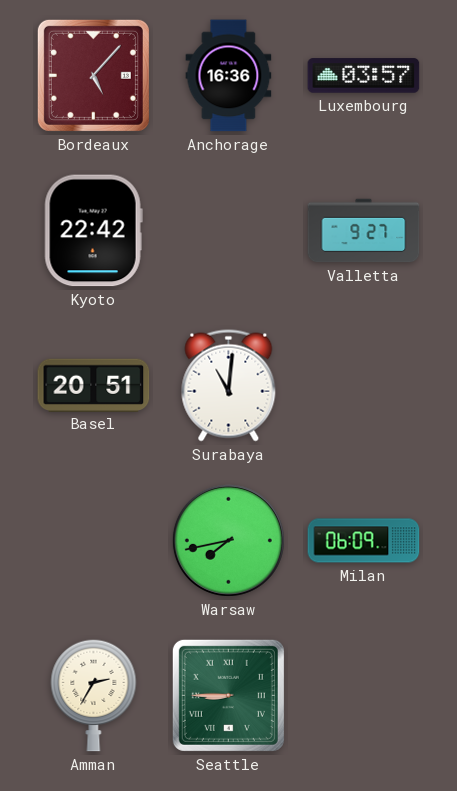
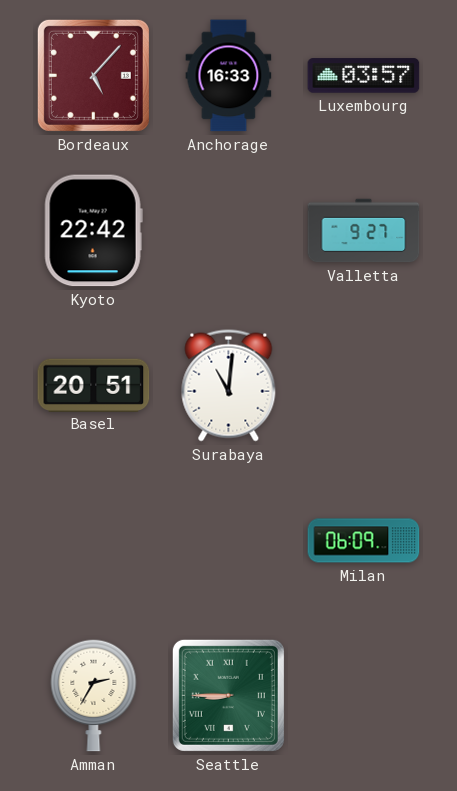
Anchorage: 16:36 -> 16:33 (229, 76)
Warsaw: 7:43 -> none (228, 540)
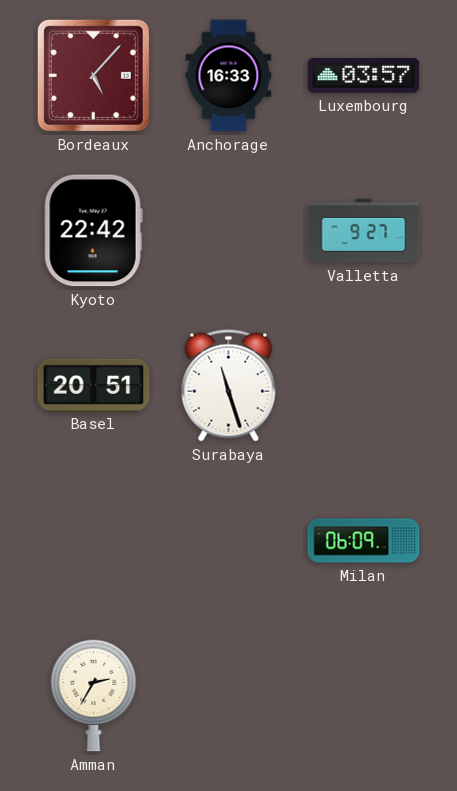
Surabaya: 11:01 -> 11:27 (229, 386)
Seattle: 8:45 -> none (228, 695)
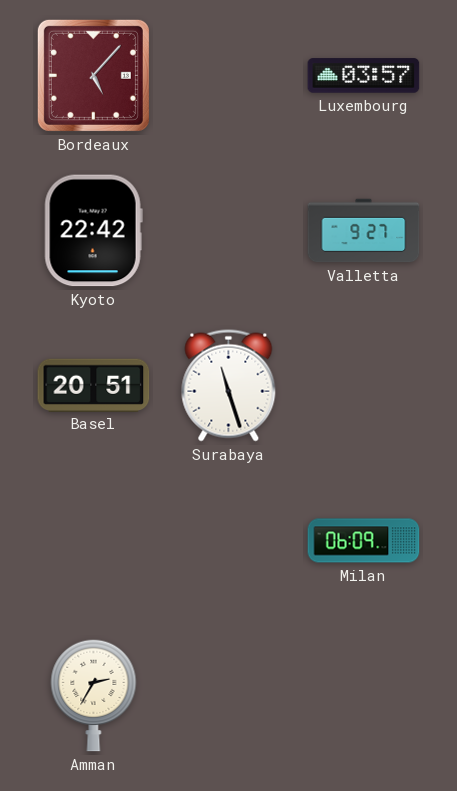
Anchorage: 16:33 -> none (229, 76)
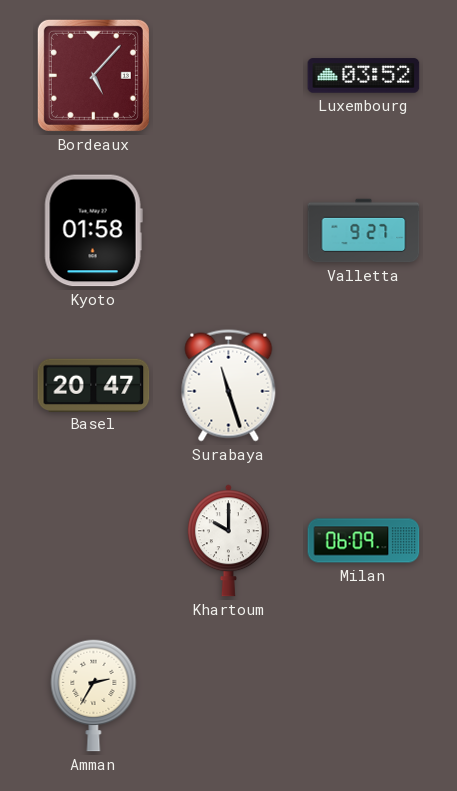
Luxembourg: 03:57 -> 03:52 (364, 76)
Kyoto: 22:42 -> 01:58 (93, 231)
Basel: 20:51 -> 20:47 (94, 385)
Khartoum: none -> 10:00 (228, 541)
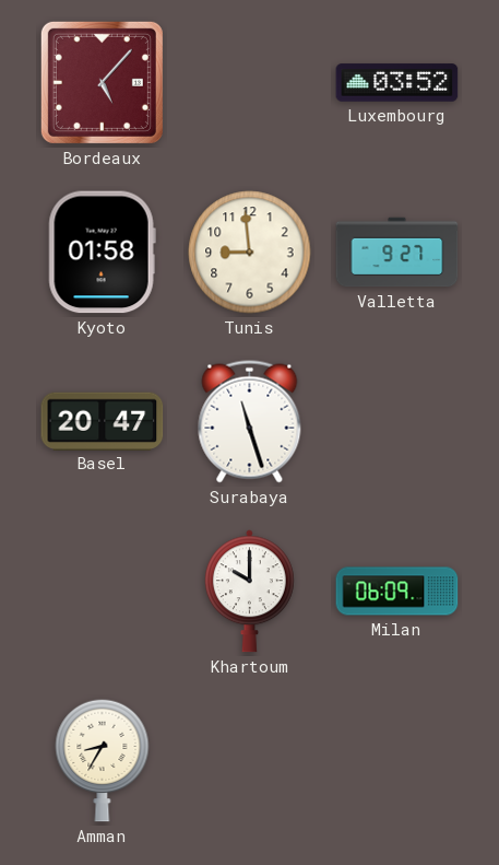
Tunis: none -> 8:59 (250, 253)
Amman: 2:35 -> 8:35 (103, 760)
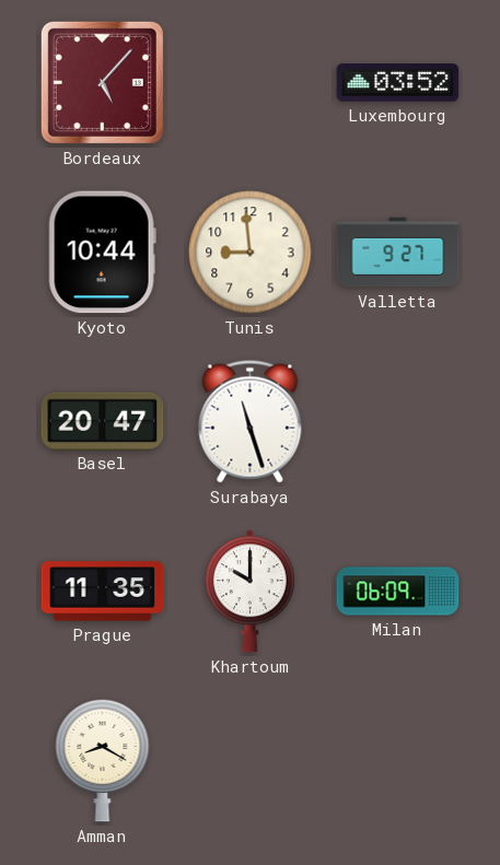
Kyoto: 01:58 -> 10:44 (102, 253)
Prague: none -> 11:35 (103, 592)
Amman: 8:35 -> 8:20 (103, 760)
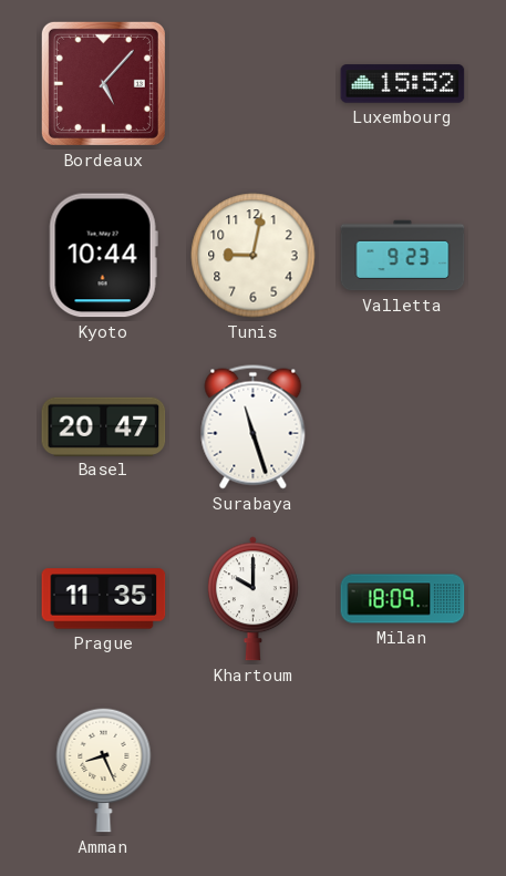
Luxembourg: 03:52 -> 15:52 (403, 84)
Tunis: 8:59 -> 9:02 (254, 256)
Valletta: 9:27 -> 9:23 (403, 256)
Milan: 06:09 -> 18:09 (403, 599)
Amman: 8:20 -> 8:26 (104, 770)
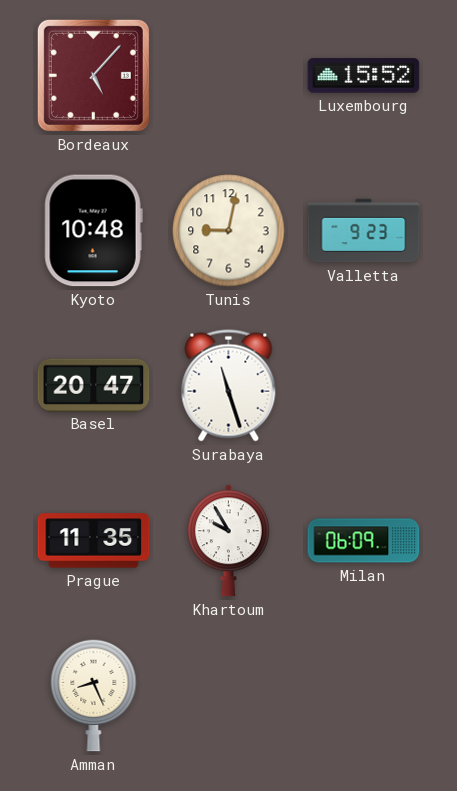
Kyoto: 10:44 -> 10:48 (93, 231)
Khartoum: 10:00 -> 9:55 (228, 541)
Milan: 18:09 -> 06:09 (364, 541)
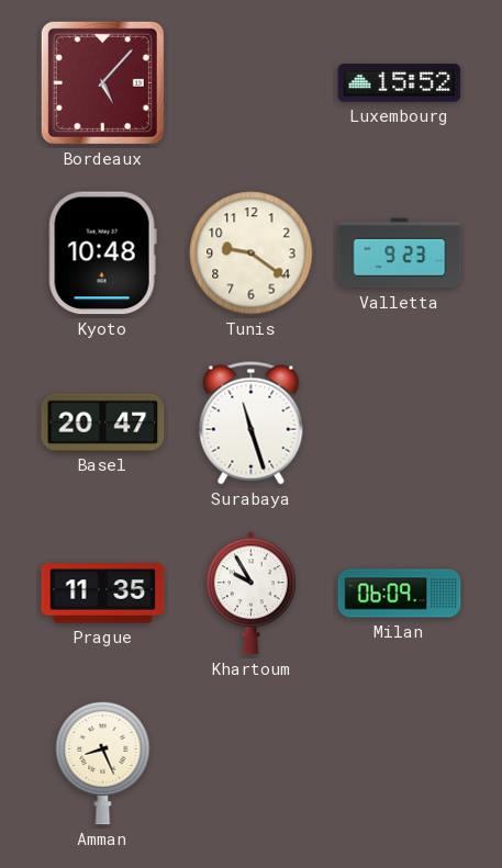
Tunis: 9:02 -> 9:21 (252, 253)
